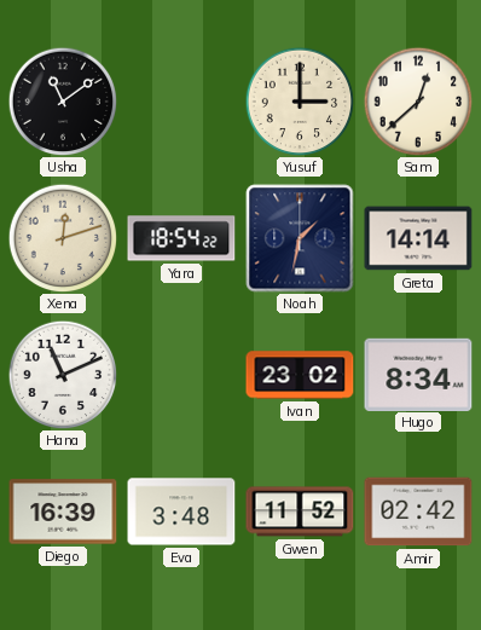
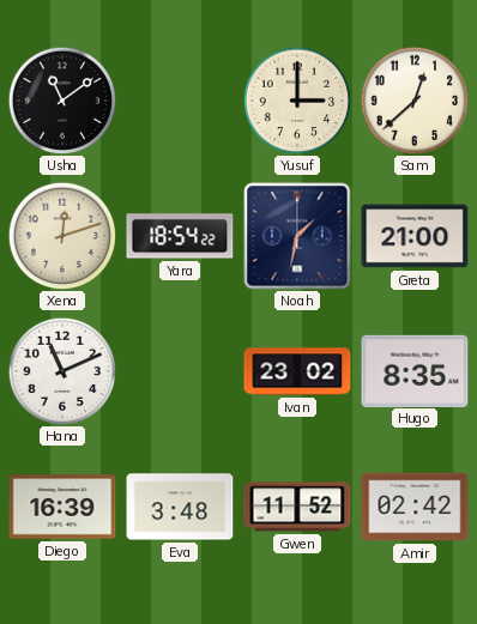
Greta: 14:14 -> 21:00 (415, 236)
Hugo: 8:34 -> 8:35 (415, 370)
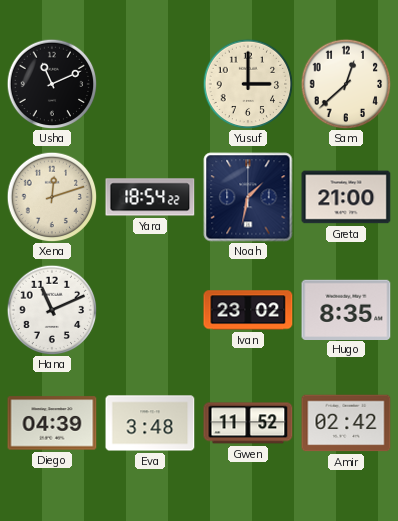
Usha: 11:09 -> 11:11 (52, 84)
Diego: 16:39 -> 04:39 (52, 423)
